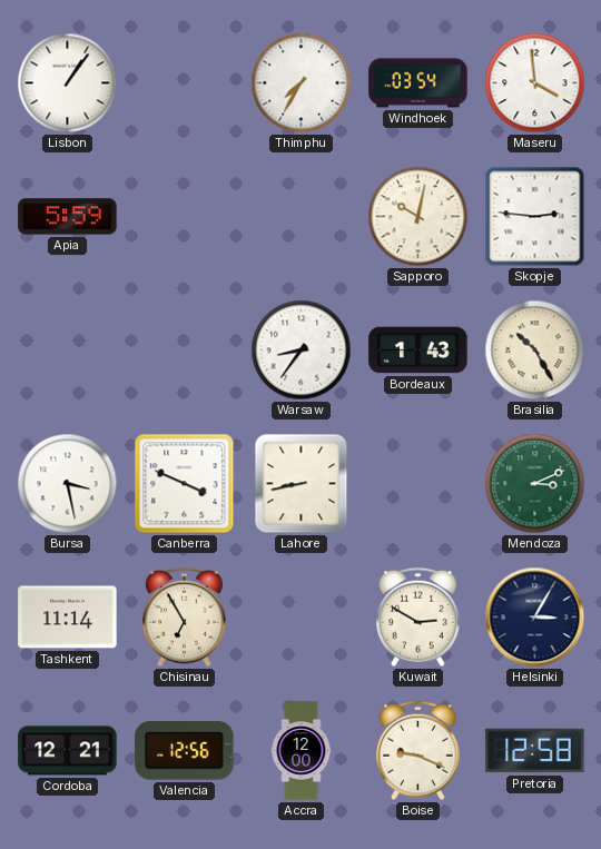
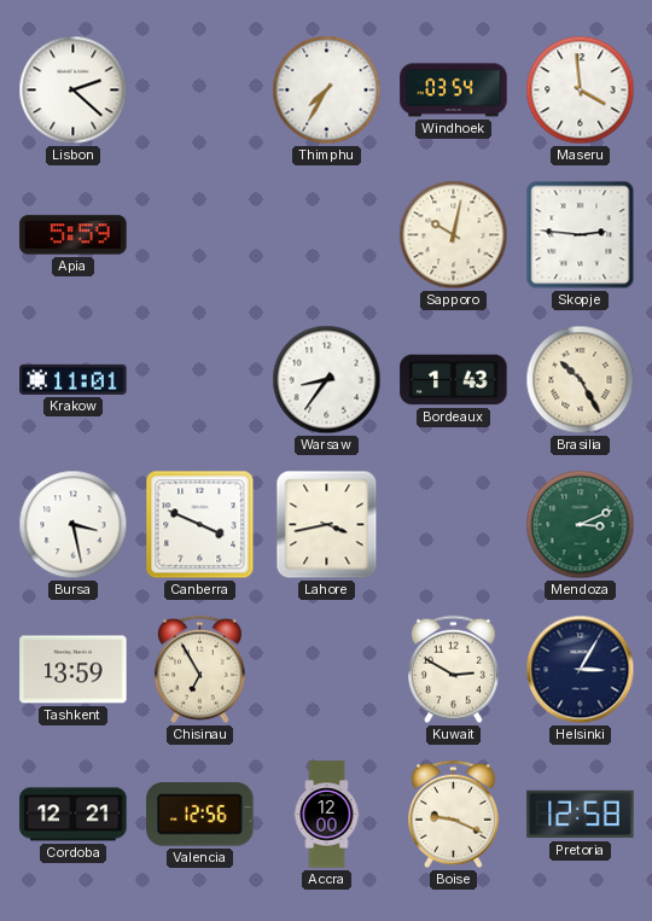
Lisbon: 1:06 -> 2:22 (74, 91)
Krakow: none -> 11:01 (74, 379)
Lahore: 8:43 -> 3:43 (327, 525)
Tashkent: 11:14 -> 13:59 (74, 670)
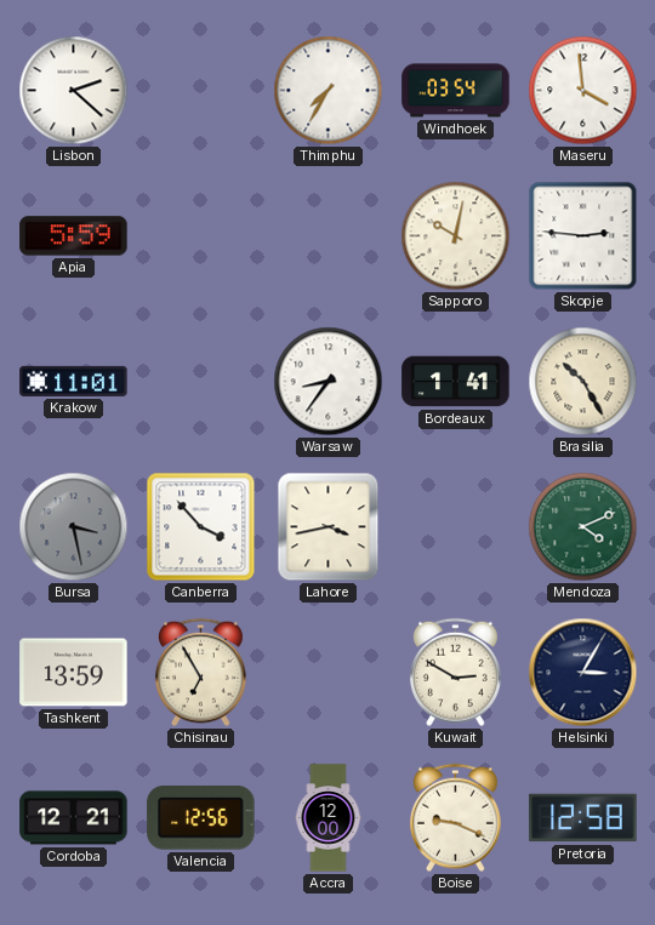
Bordeaux: 1:43 -> 1:41 (456, 382)
Bursa dial: white -> grey (74, 527)
Canberra: 3:49 -> 3:53 (201, 527)
Mendoza: 3:11 -> 4:11 (583, 527)
